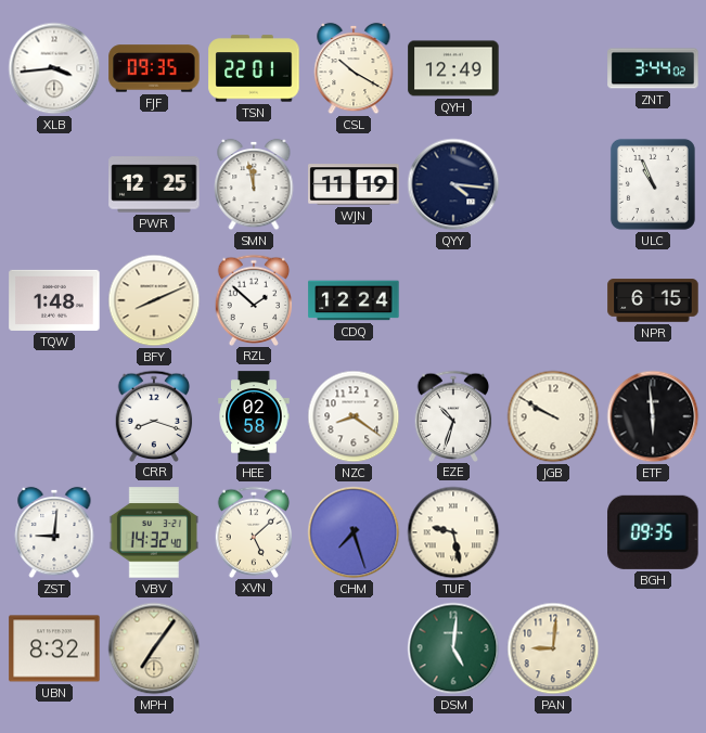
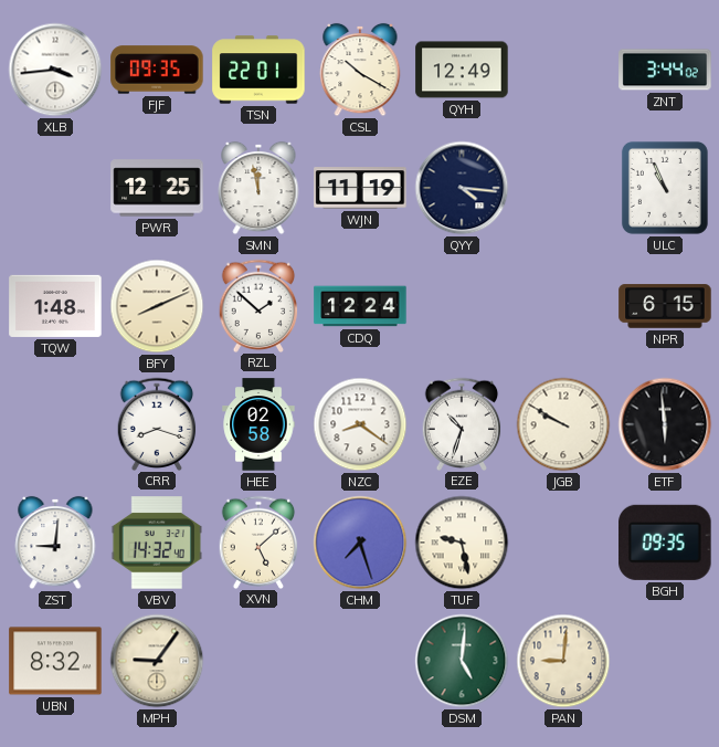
MPH: 7:06 -> 9:06 (157, 661)
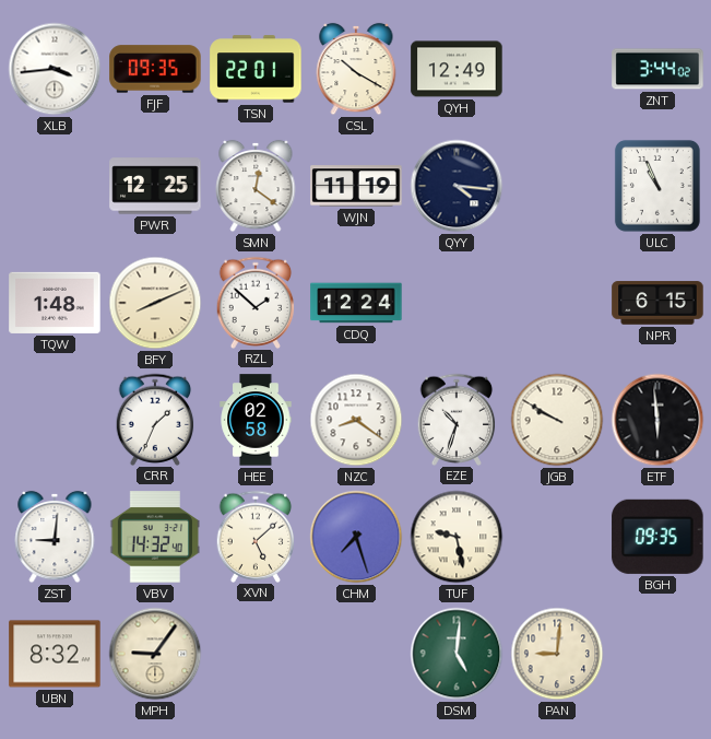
SMN: 11:58 -> 12:21 (256, 186)
CRR: 8:18 -> 1:34 (155, 419)
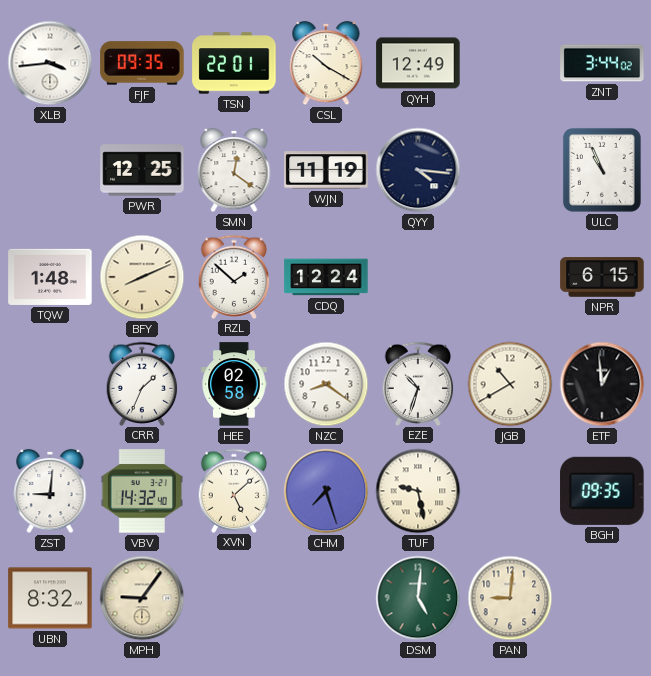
JGB: 9:50 -> 10:40 (510, 384)
ETF: 5:59 -> 12:59 (602, 384)
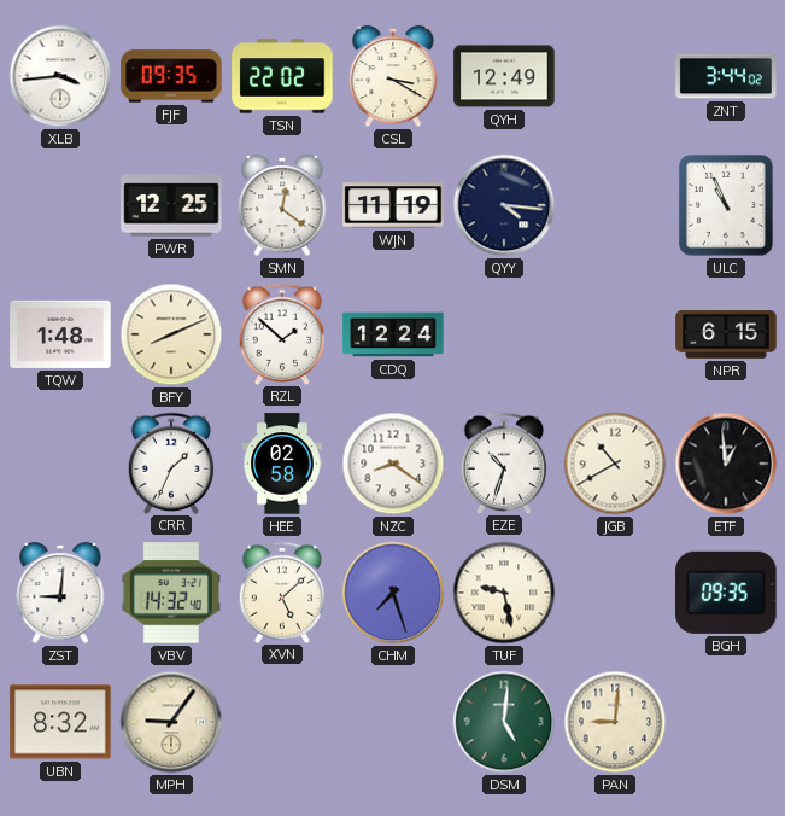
TSN: 22:01 -> 22:02 (282, 76)
CSL: 10:20 -> 3:20 (393, 76)
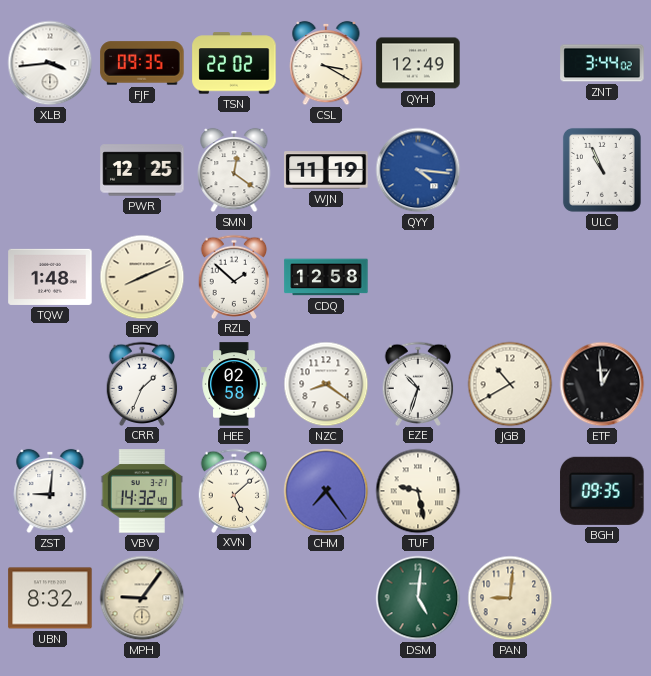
QYY dial: navy -> blue (418, 170)
CDQ: 12:24 -> 12:58 (326, 277)
NPR: 6:15 -> none (726, 334)
CHM: 7:27 -> 7:24 (326, 491)
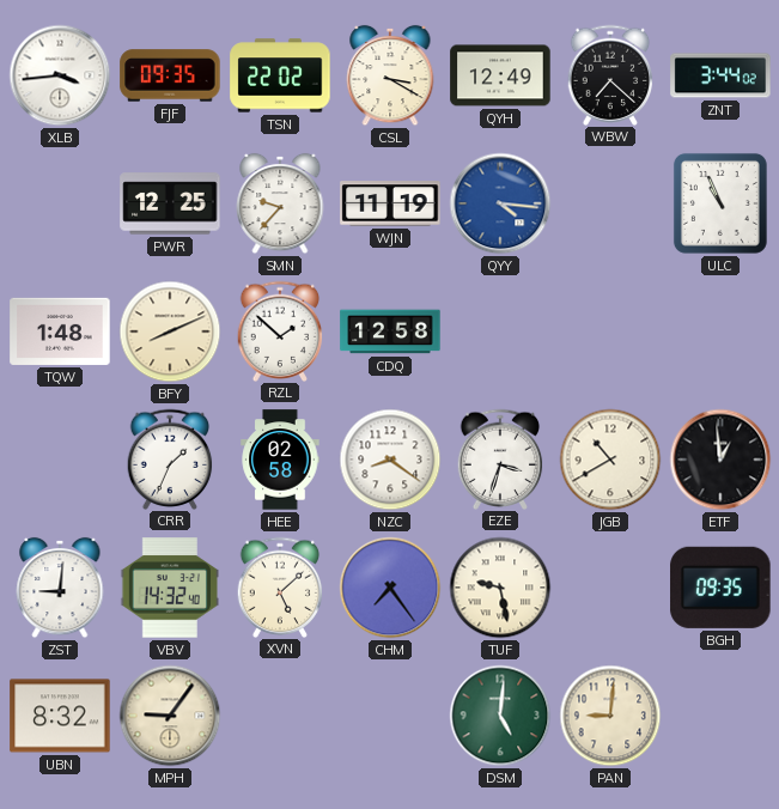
WBW: none -> 7:22 (610, 74)
SMN: 12:21 -> 9:37 (280, 203)
EZE: 10:33 -> 3:33 (500, 458)
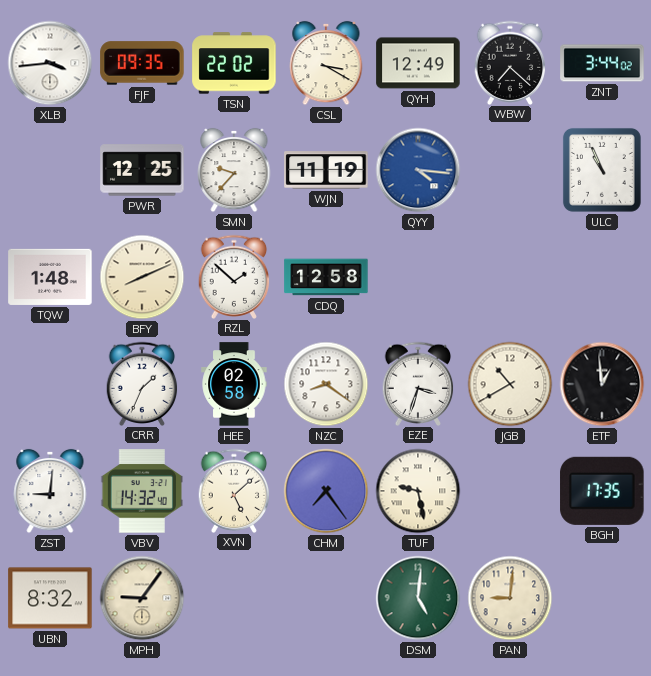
BGH: 09:35 -> 17:35 (602, 491)
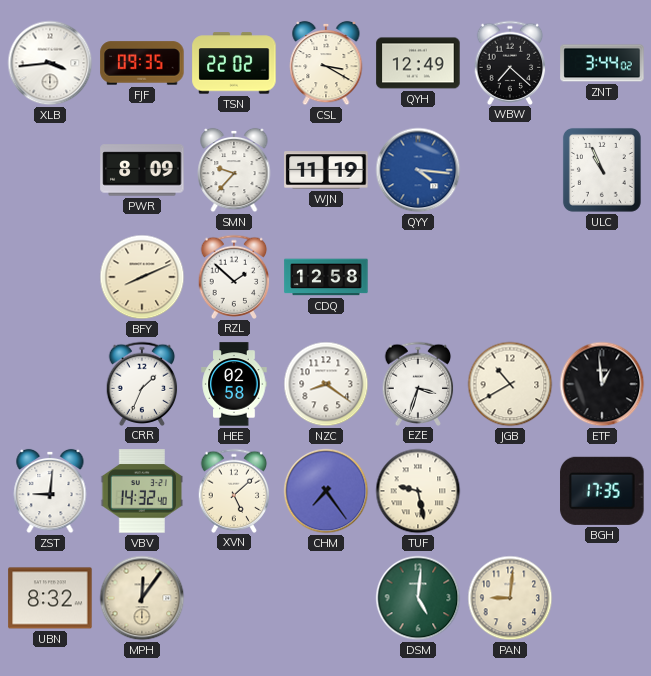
PWR: 12:25 -> 8:09 (142, 170)
TQW: 1:48 -> none (50, 277)
MPH: 9:06 -> 12:06 (142, 598)
